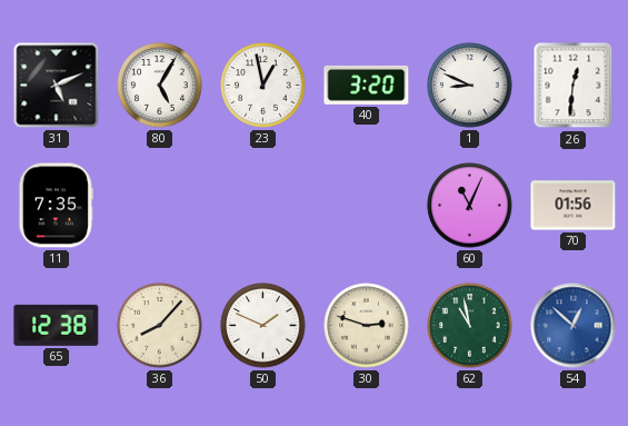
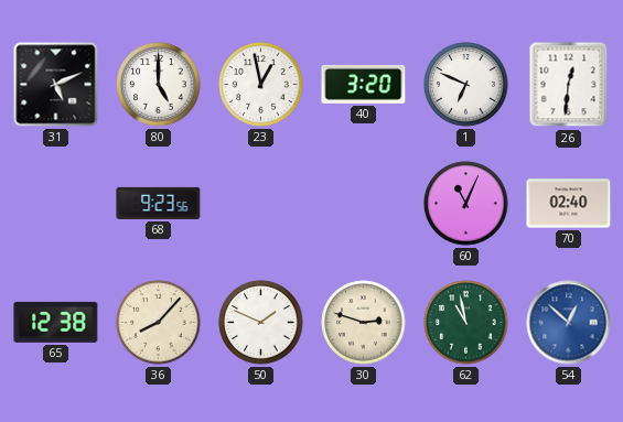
80: 5:05 -> 5:00 (159, 85)
1: 8:49 -> 6:49 (466, 85)
11: 7:35 -> none (56, 206)
68: none -> 9:23 (159, 203)
70: 01:56 -> 02:40 (569, 204)
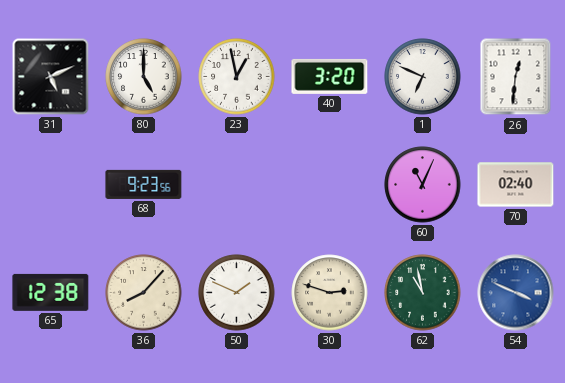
54: 12:52 -> 3:49 (516, 293)
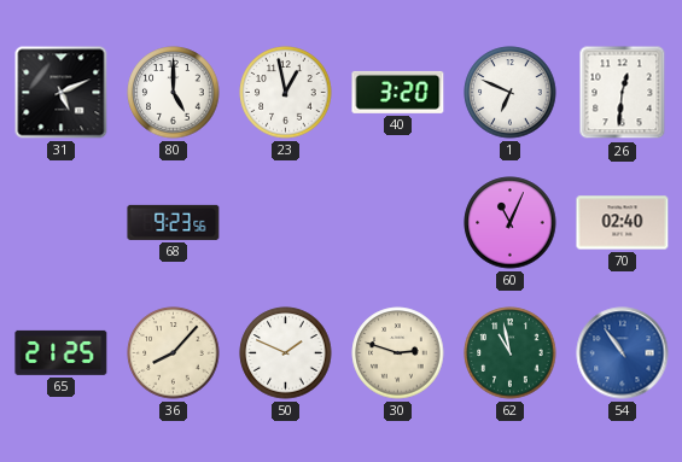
65: 12:38 -> 21:25 (62, 352)
54: 3:49 -> 10:54 (623, 353)
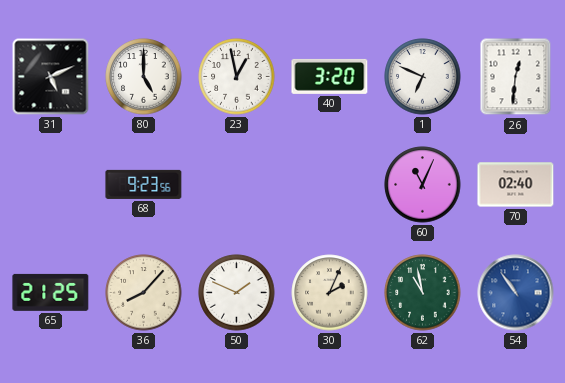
30: 2:48 -> 2:04 (330, 293)
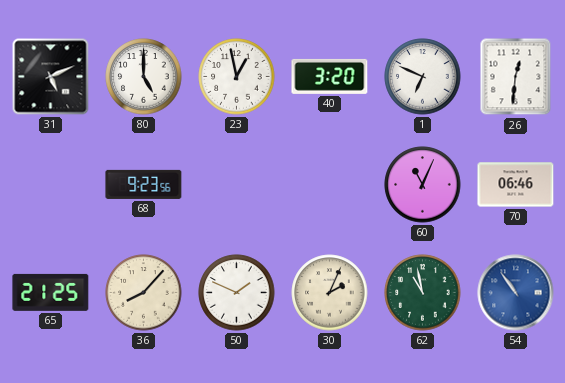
70: 02:40 -> 06:46 (516, 185)
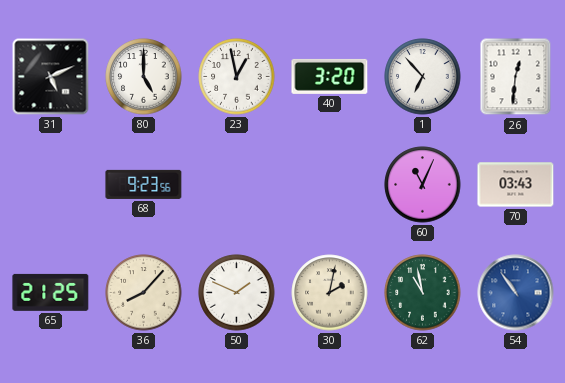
1: 6:49 -> 6:53 (423, 77)
70: 06:46 -> 03:43 (516, 185)
30: 2:04 -> 2:02 (330, 293)
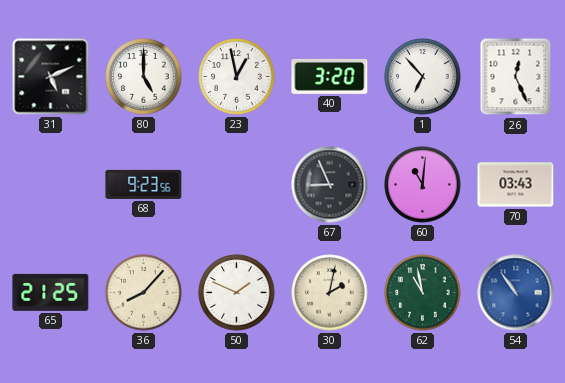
26: 12:31 -> 12:26 (516, 77)
67: none -> 8:56 (330, 185)
60: 11:04 -> 11:01 (423, 185)
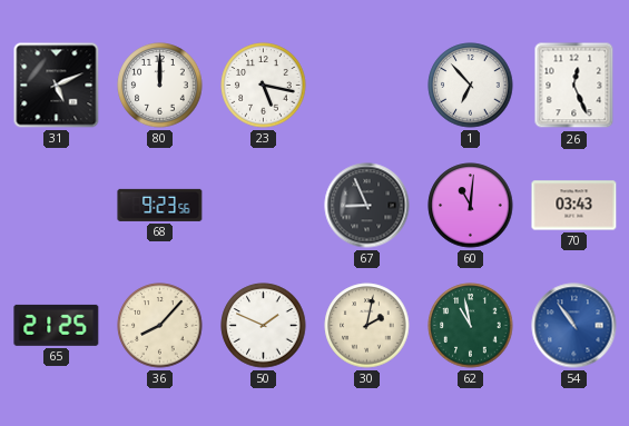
80: 5:00 -> 12:00 (160, 86)
23: 12:58 -> 5:17 (264, 86)
40: 3:20 -> none (330, 76)
